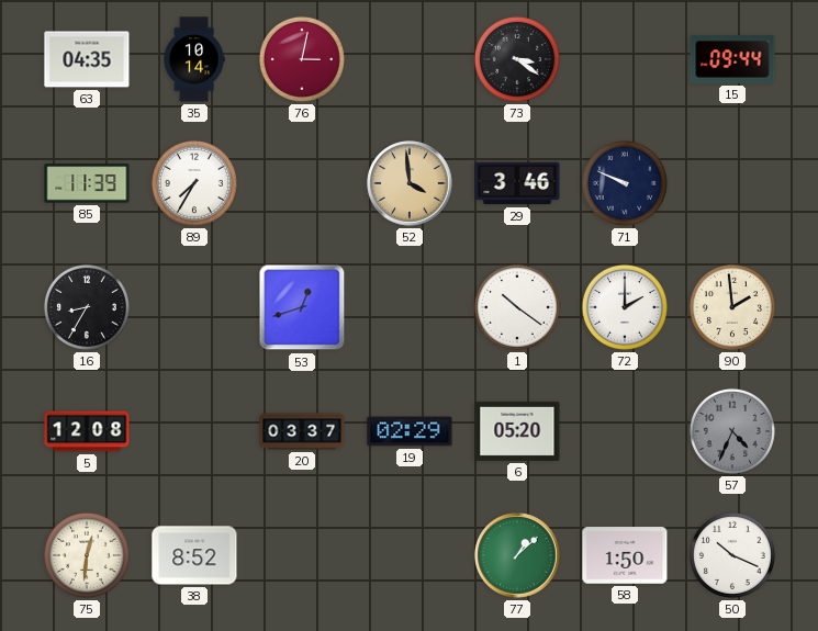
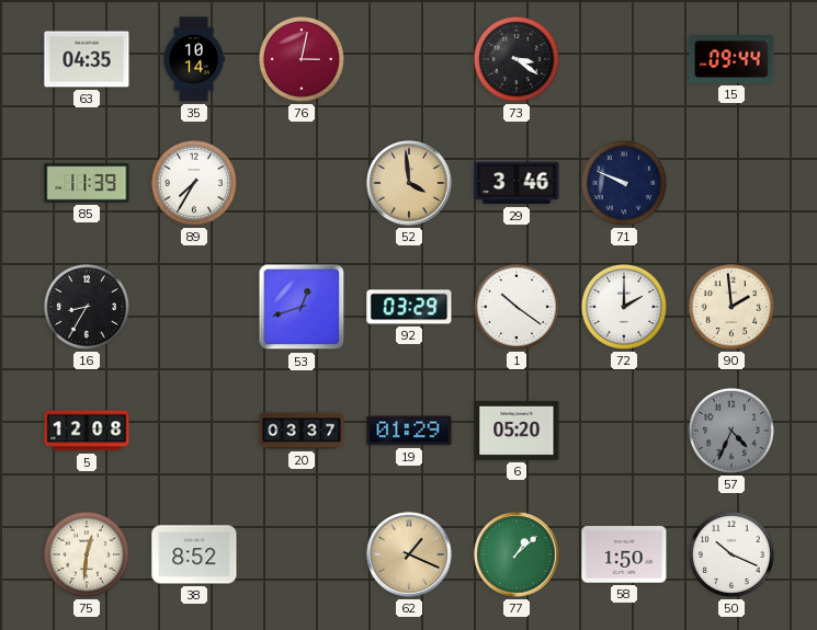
92: none -> 03:29 (409, 307)
19: 02:29 -> 01:29 (409, 431)
62: none -> 1:19 (409, 554)
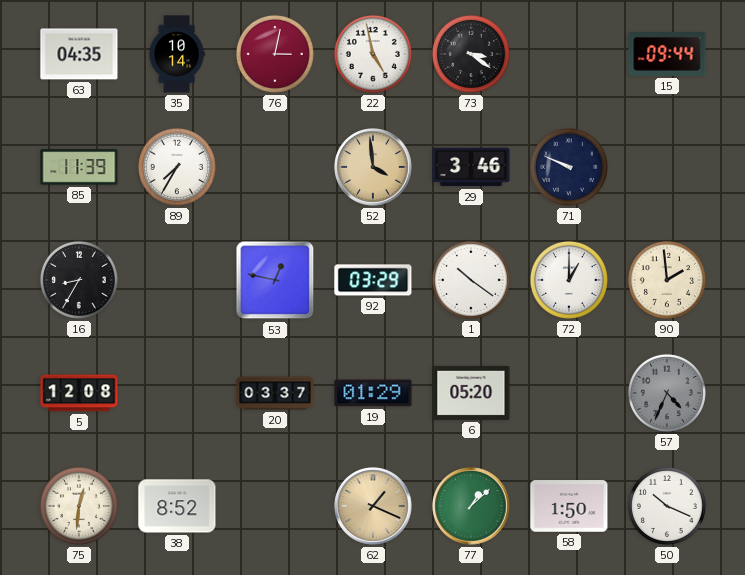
22: none -> 4:58 (373, 54)
53: 12:42 -> 12:47 (275, 280)
72: 2:00 -> 1:00 (569, 280)
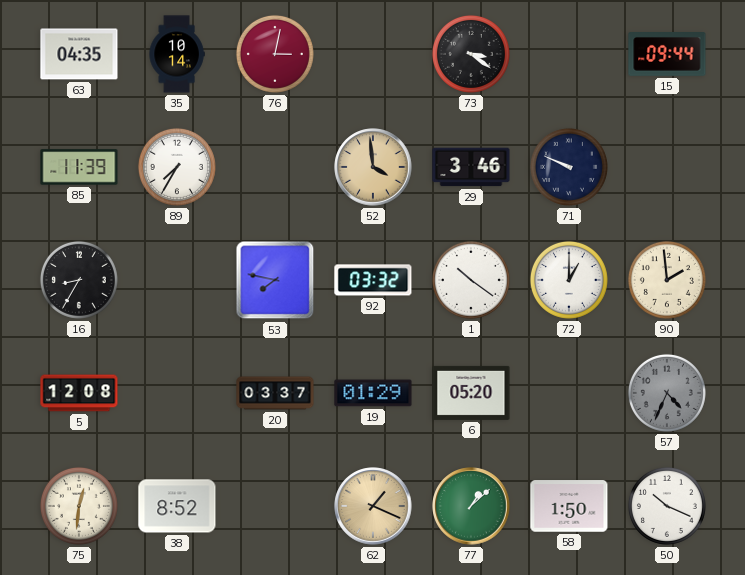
22: 4:58 -> none (373, 54)
53: 12:47 -> 7:47 (275, 280)
92: 03:29 -> 03:32 (373, 280)
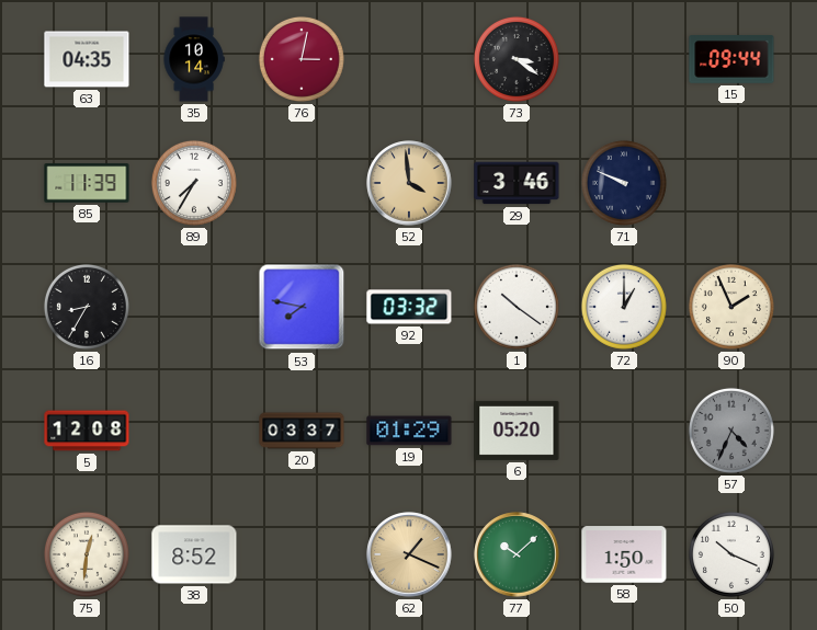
90: 1:59 -> 1:56 (731, 307)
77: 1:08 -> 10:08 (517, 554)
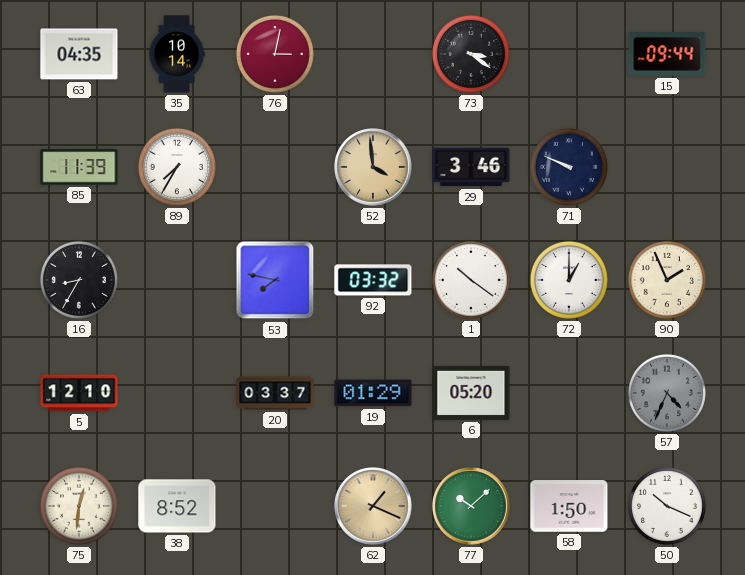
5: 12:08 -> 12:10 (79, 393)
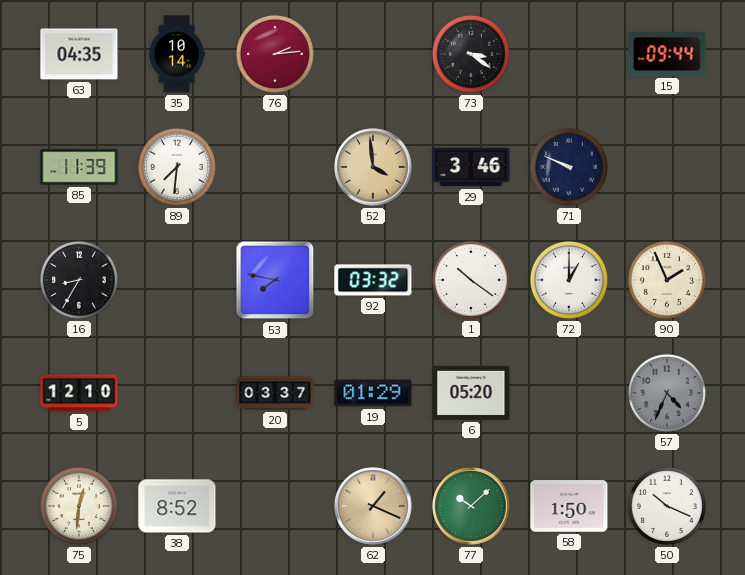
76: 3:02 -> 2:14 (275, 54)
89: 7:35 -> 7:31 (177, 167)
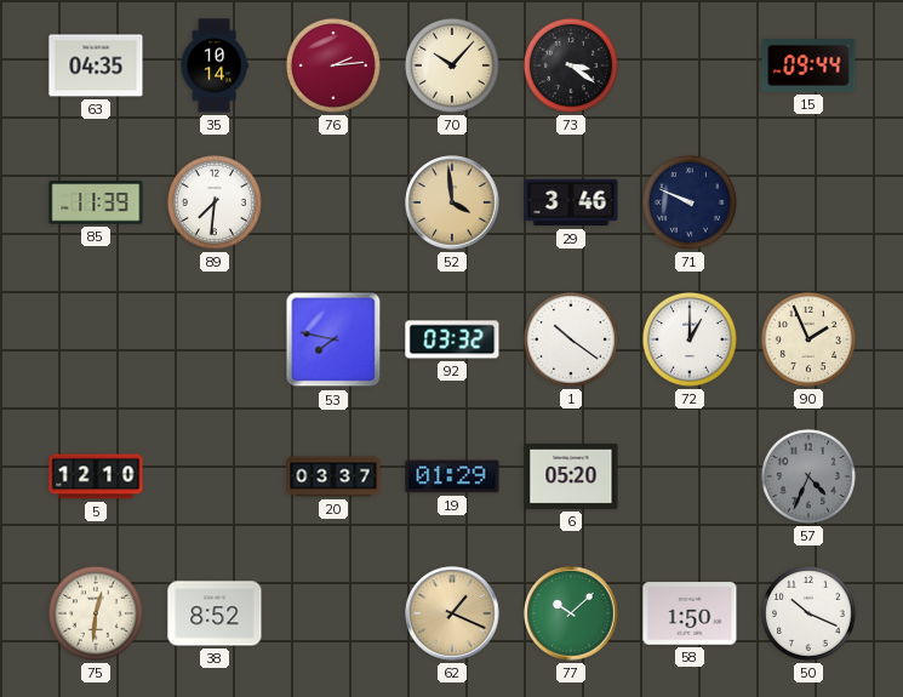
70: none -> 10:07 (452, 65)
16: 8:35 -> none (79, 280)
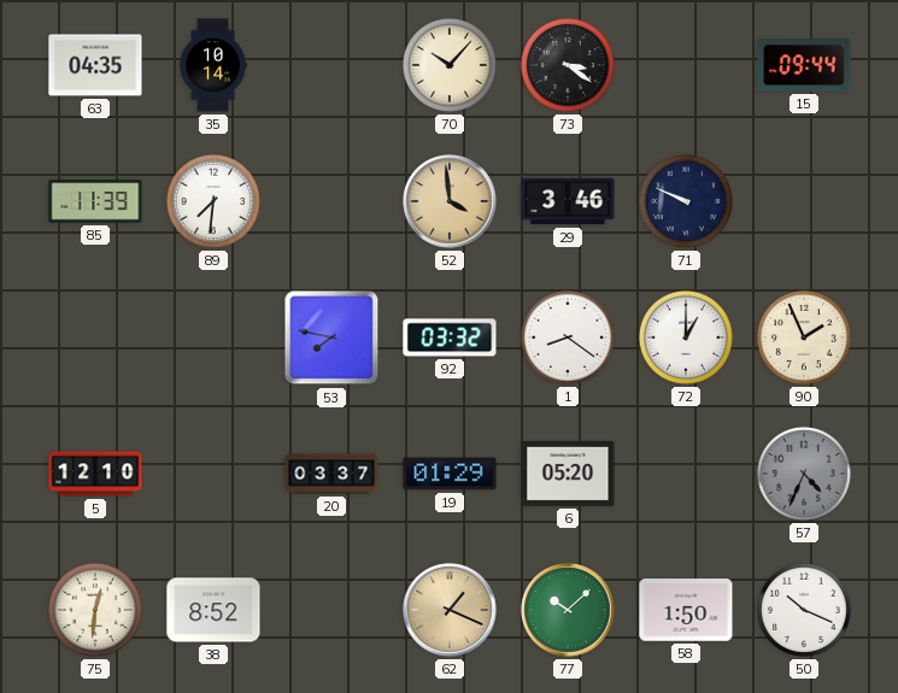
76: 2:14 -> none (333, 65)
1: 10:21 -> 8:21 (568, 337)
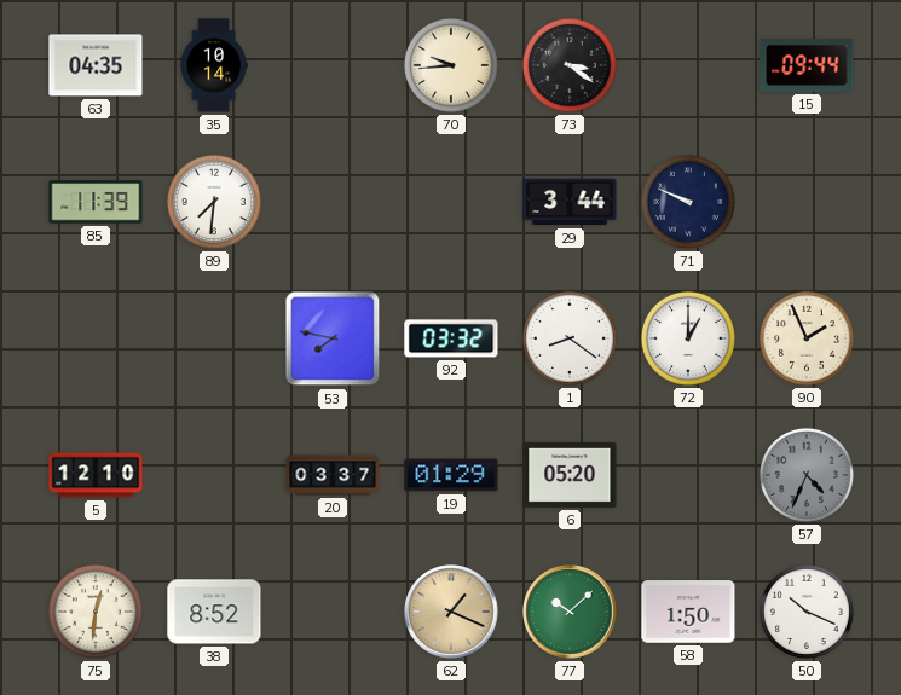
70: 10:07 -> 9:44 (451, 65)
52: 3:59 -> none (450, 201)
29: 3:46 -> 3:44 (570, 202)
